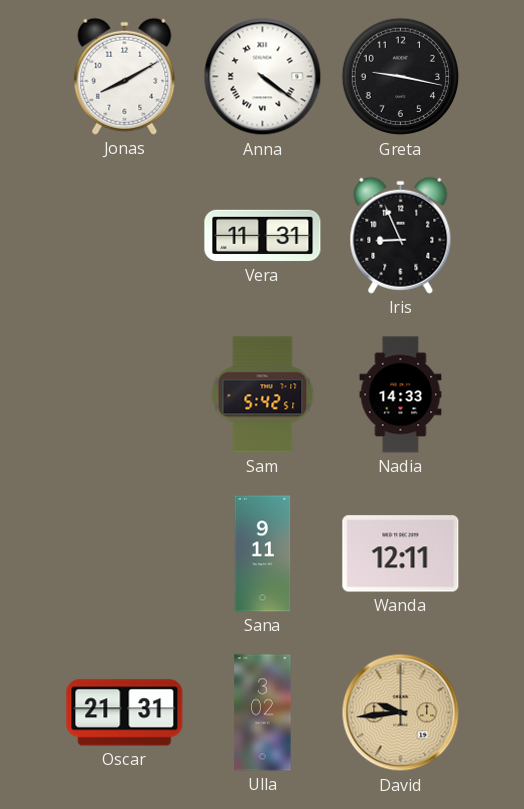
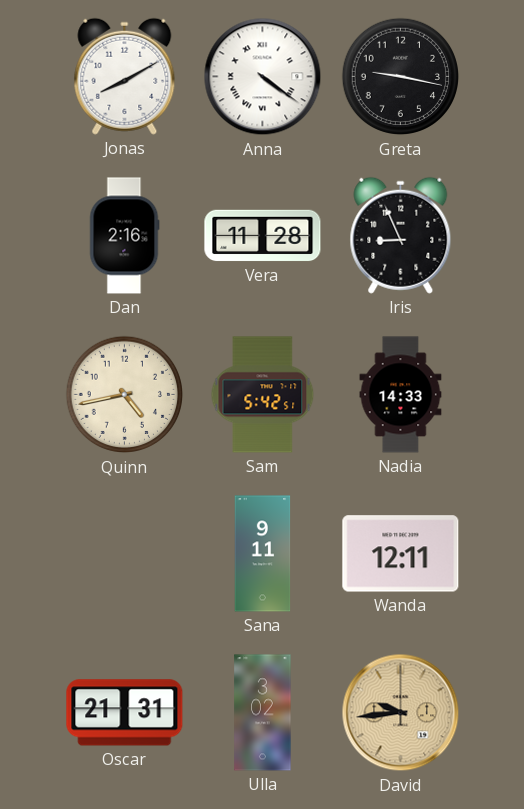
Dan: none -> 2:16 (124, 236)
Vera: 11:31 -> 11:28 (263, 236)
Quinn: none -> 4:43 (125, 395)
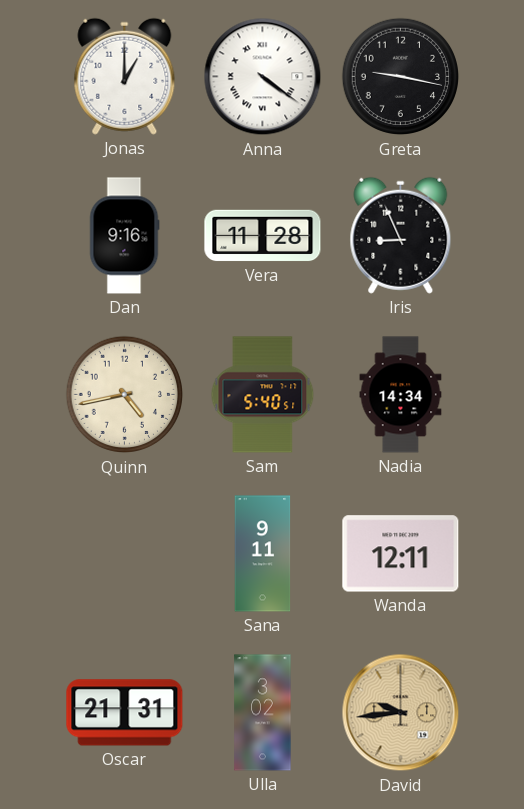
Jonas: 8:10 -> 1:00 (125, 76)
Dan: 2:16 -> 9:16 (124, 236)
Sam: 5:42 -> 5:40 (263, 395)
Nadia: 14:33 -> 14:34 (401, 395)
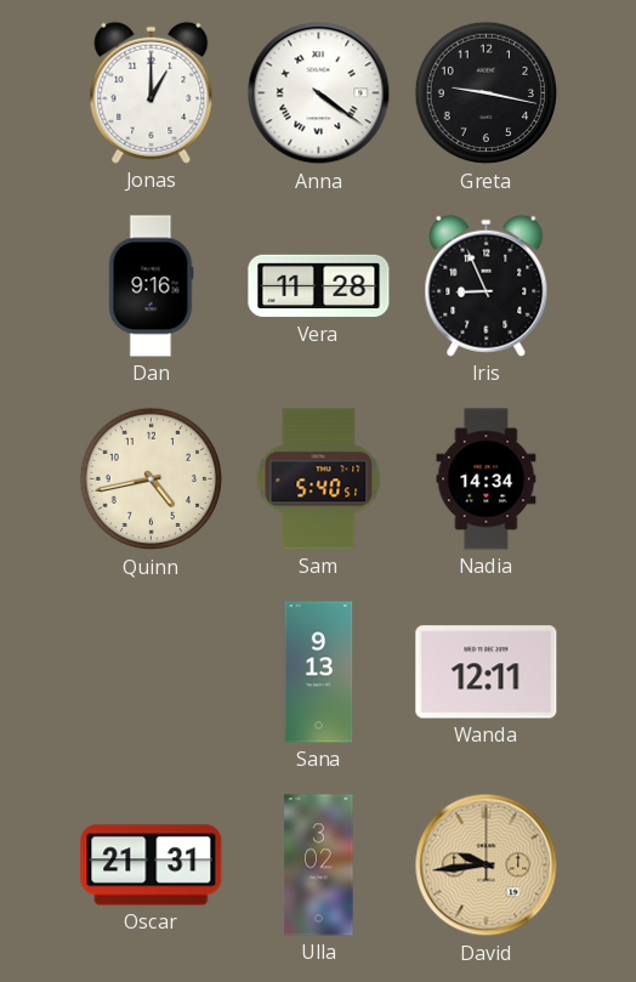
Sana: 9:11 -> 9:13 (319, 672)
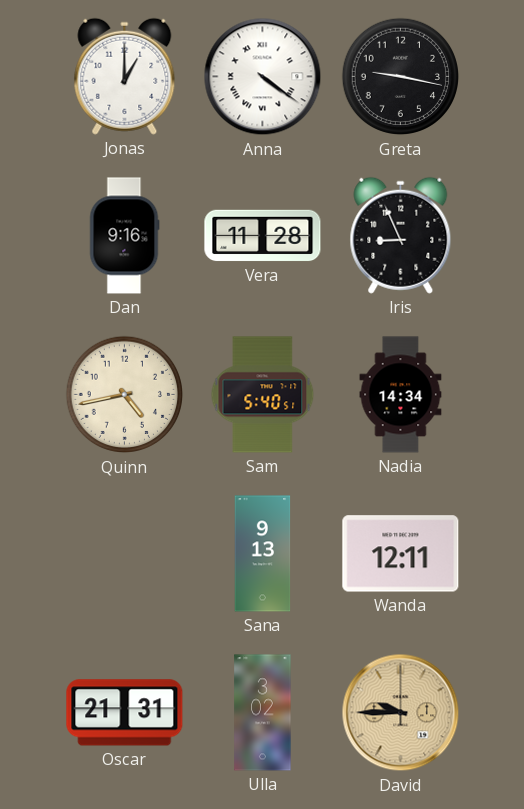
David: 9:44 -> 9:45 (401, 713)
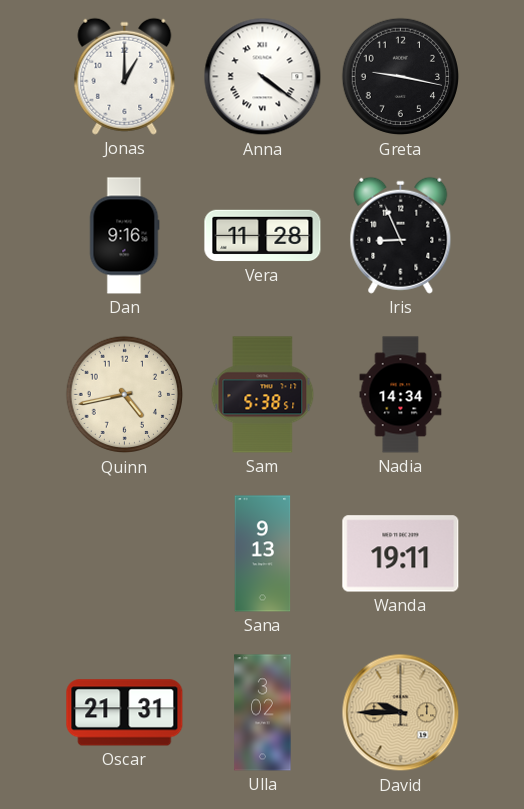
Sam: 5:40 -> 5:38 (263, 395)
Wanda: 12:11 -> 19:11 (401, 554)
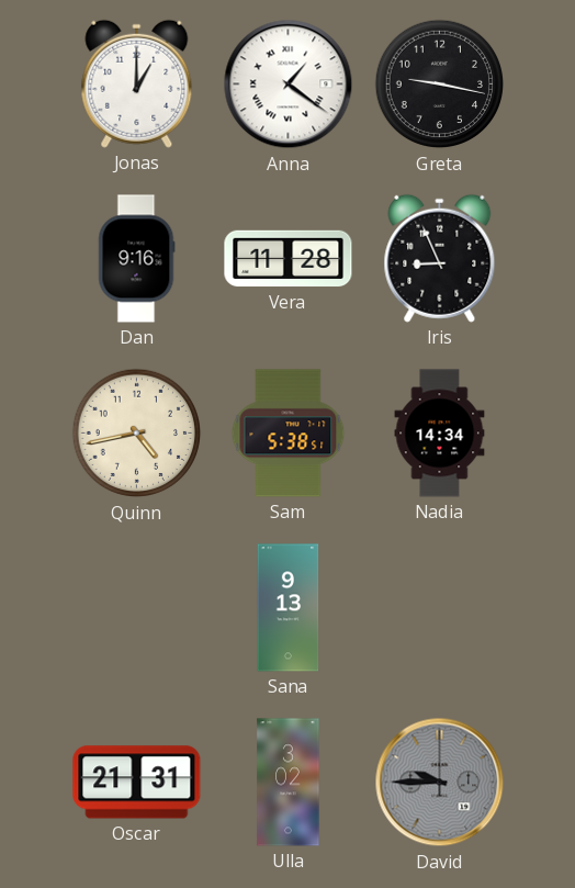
Anna: 4:21 -> 1:21 (289, 85)
Wanda: 19:11 -> none (401, 554)
David dial: champagne -> grey (440, 783)
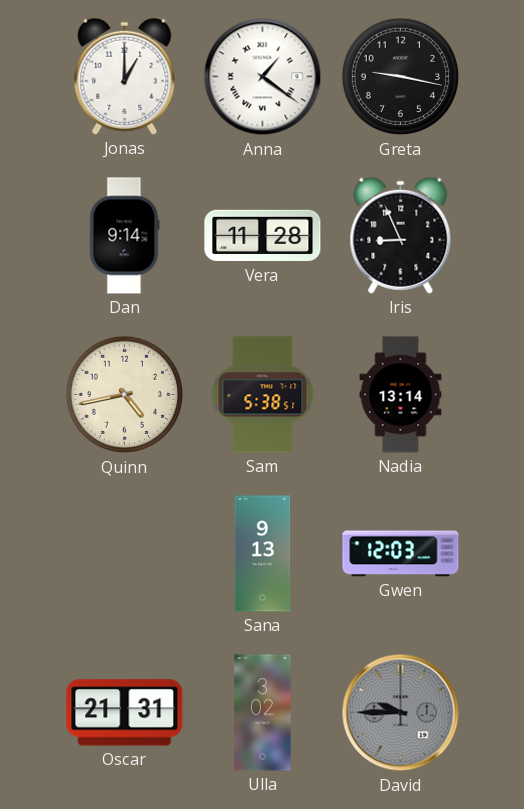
Dan: 9:16 -> 9:14 (124, 236)
Nadia: 14:34 -> 13:14 (401, 395)
Gwen: none -> 12:03 (401, 554)
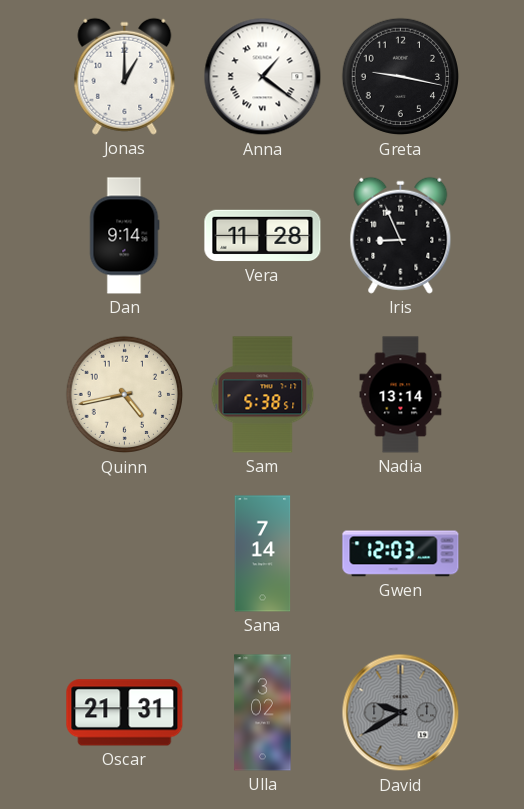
Sana: 9:13 -> 7:14 (263, 554)
David: 9:45 -> 9:40 (401, 713)
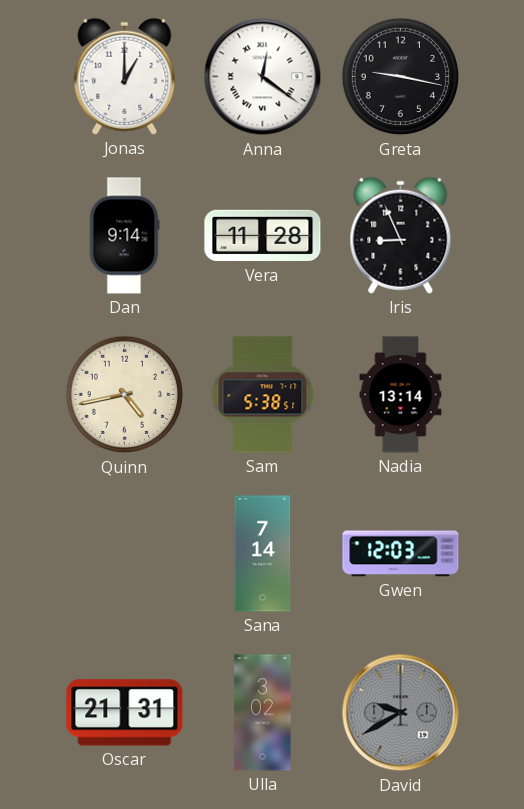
Anna: 1:21 -> 12:21 (263, 77)
